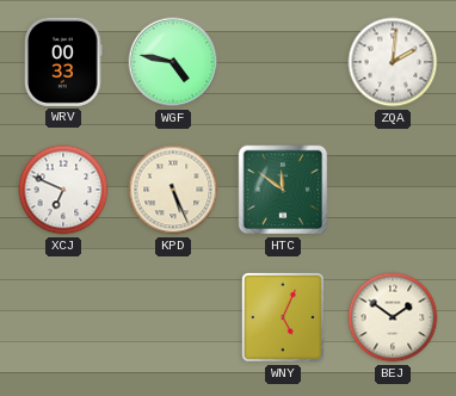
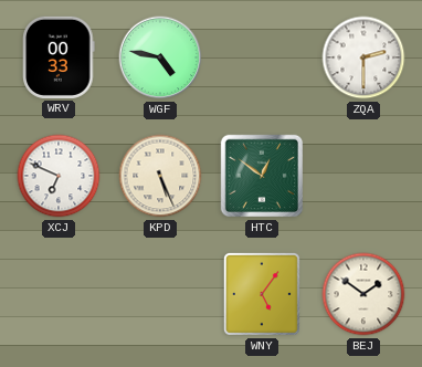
ZQA: 2:01 -> 2:30 (363, 57)
HTC: 11:51 -> 12:51 (262, 176)
WNY: 5:04 -> 5:06 (262, 294)
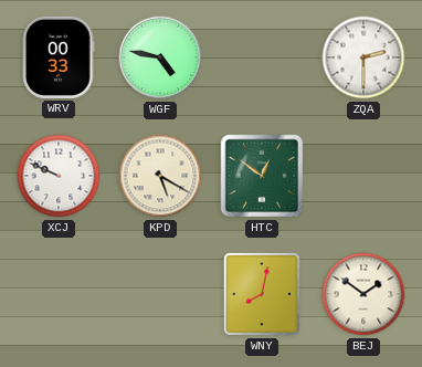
XCJ: 6:49 -> 9:49 (59, 176)
KPD: 5:26 -> 5:20 (160, 176)
WNY: 5:06 -> 8:02 (262, 294)
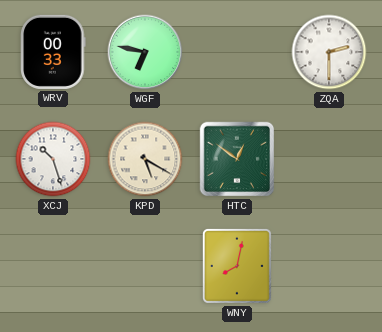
WGF: 4:47 -> 6:47 (145, 52)
XCJ: 9:49 -> 10:27 (53, 159)
BEJ: 1:51 -> none (363, 294)
